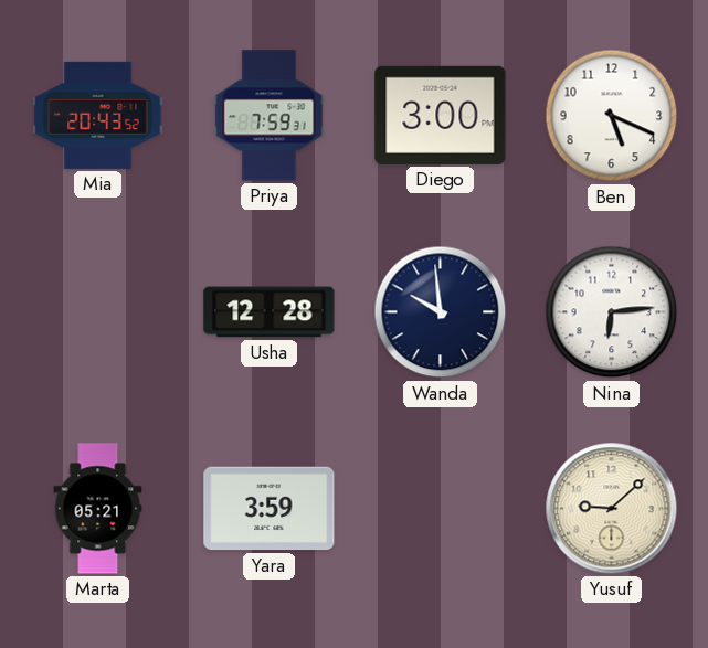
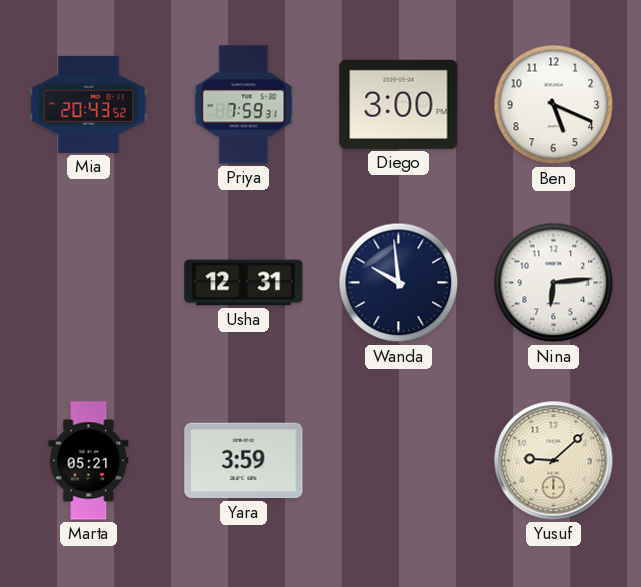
Usha: 12:28 -> 12:31 (244, 283)
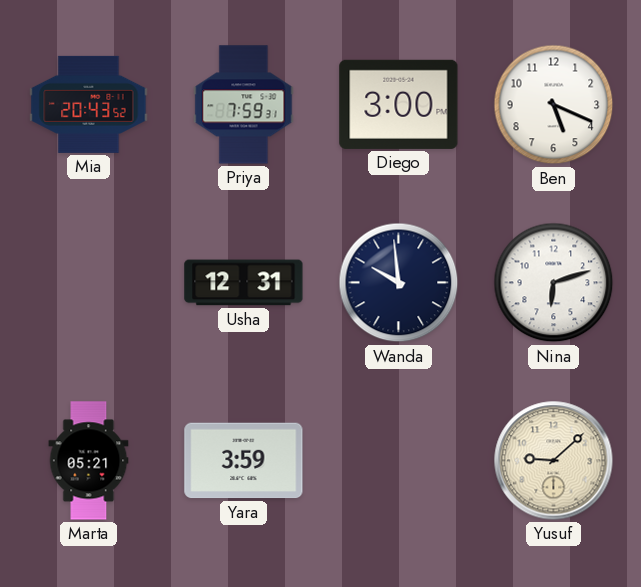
Nina: 6:14 -> 6:12 (554, 283)
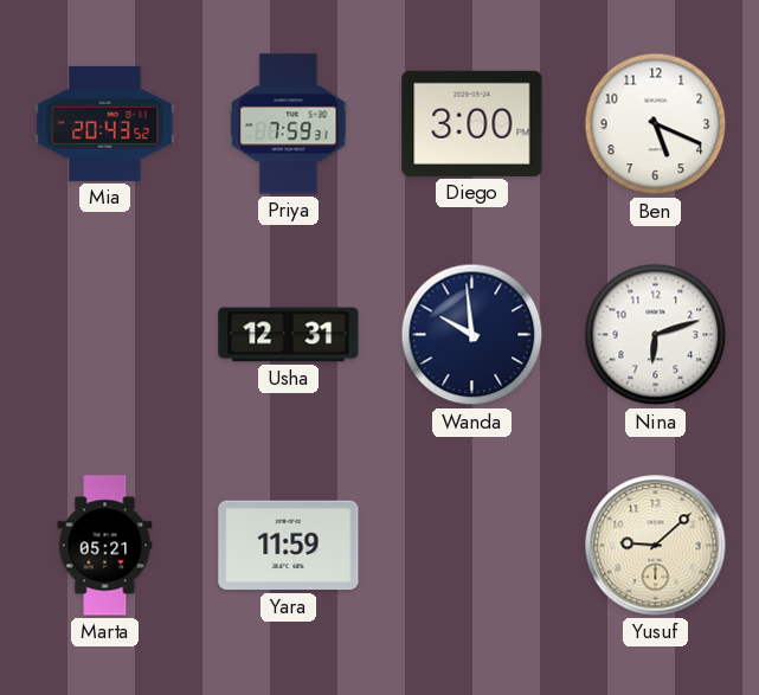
Yara: 3:59 -> 11:59 (289, 546)
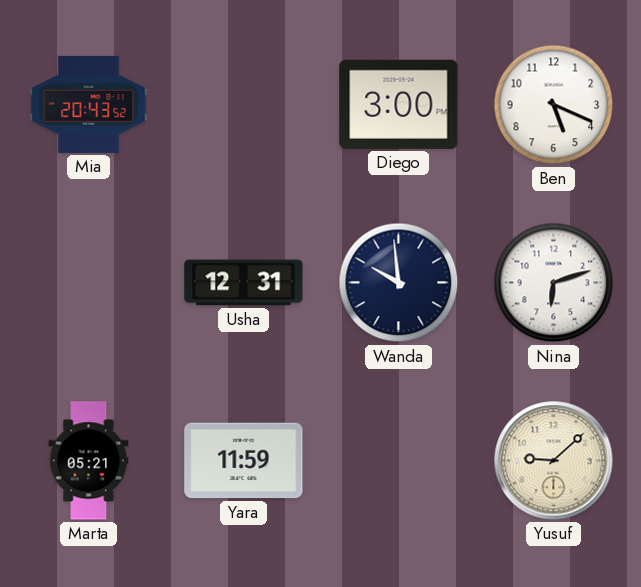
Priya: 7:59 -> none (289, 124)
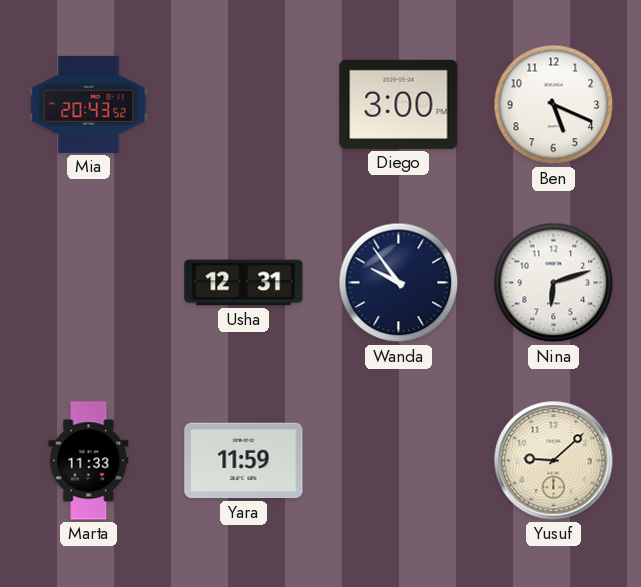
Wanda: 9:59 -> 9:54 (399, 283)
Marta: 05:21 -> 11:33 (89, 461)
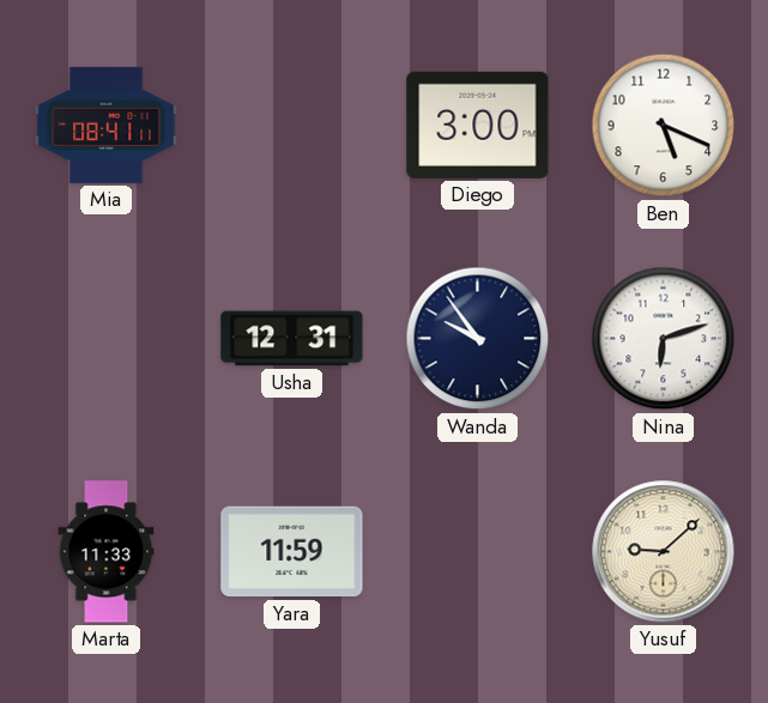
Mia: 20:43 -> 08:41 (107, 125)
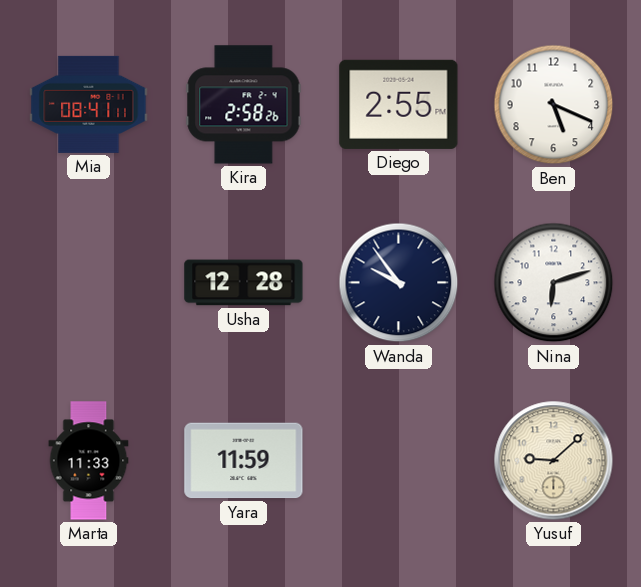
Kira: none -> 2:58 (244, 105)
Diego: 3:00 -> 2:55 (399, 104)
Usha: 12:31 -> 12:28 (244, 283)
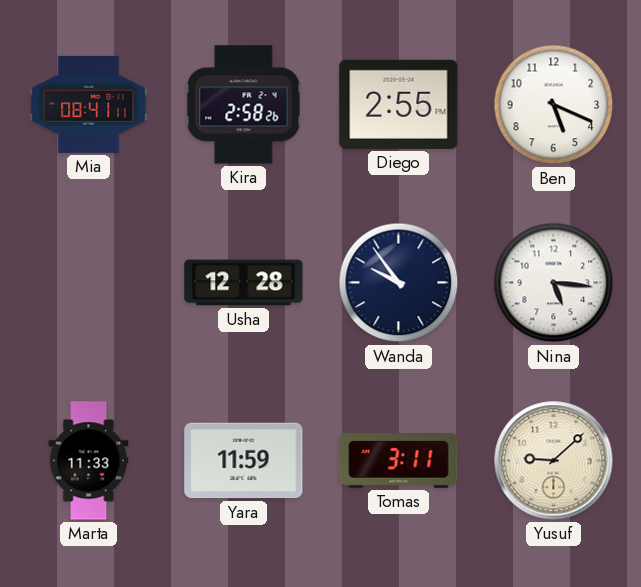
Nina: 6:12 -> 5:16 (554, 283)
Tomas: none -> 3:11 (399, 461)
